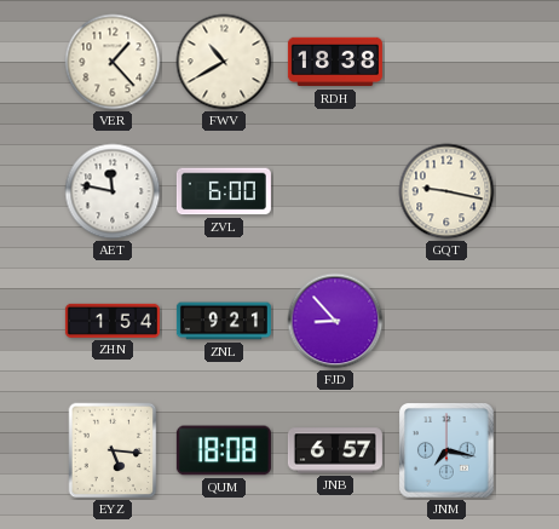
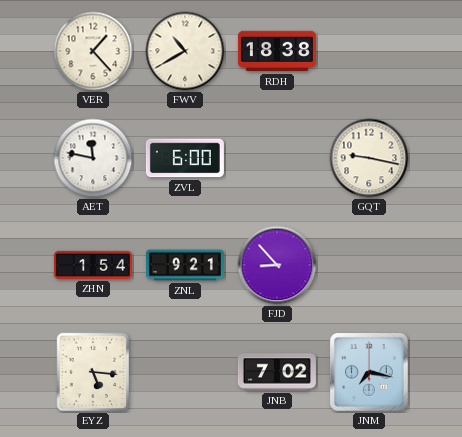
QUM: 18:08 -> none (224, 450)
JNB: 6:57 -> 7:02 (277, 372)
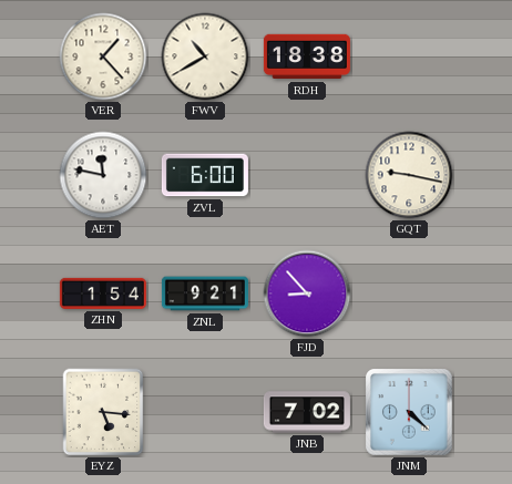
JNM: 7:17 -> 4:22 (409, 412)
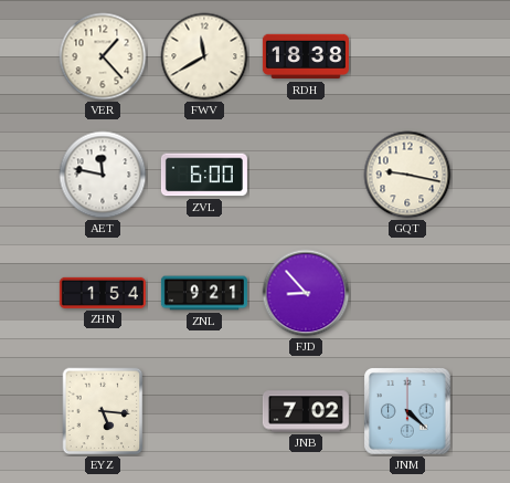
FWV: 10:40 -> 11:40 (204, 56)
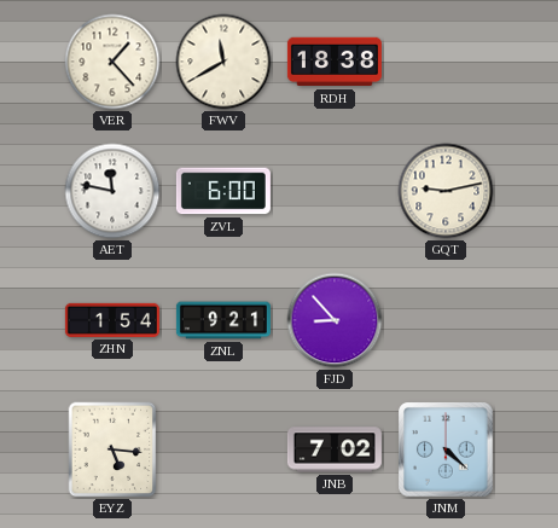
GQT: 9:17 -> 9:13 (446, 191)
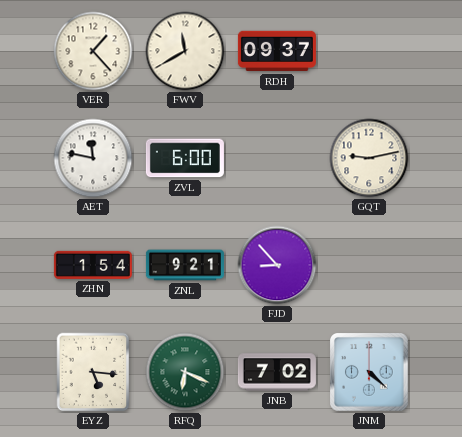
RDH: 18:38 -> 09:37 (277, 51)
RFQ: none -> 6:19 (185, 372)
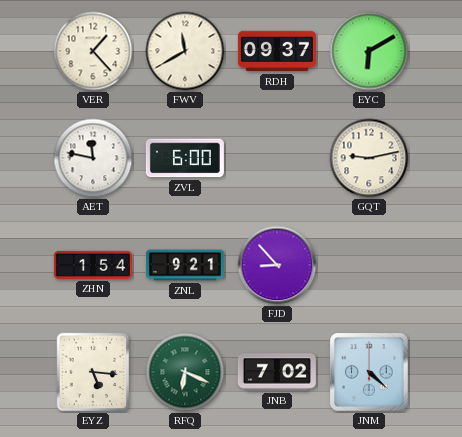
EYC: none -> 6:10 (369, 51)
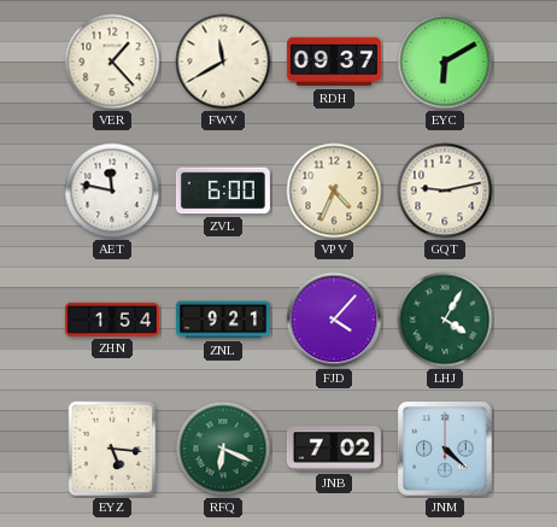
VPV: none -> 4:34 (334, 191)
FJD: 8:53 -> 4:07 (334, 320)
LHJ: none -> 4:05 (445, 320)
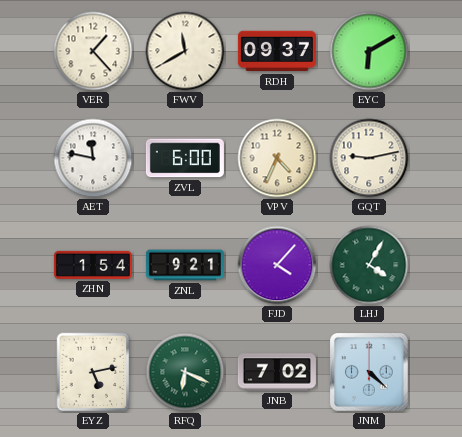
EYZ: 5:16 -> 5:13 (93, 372)
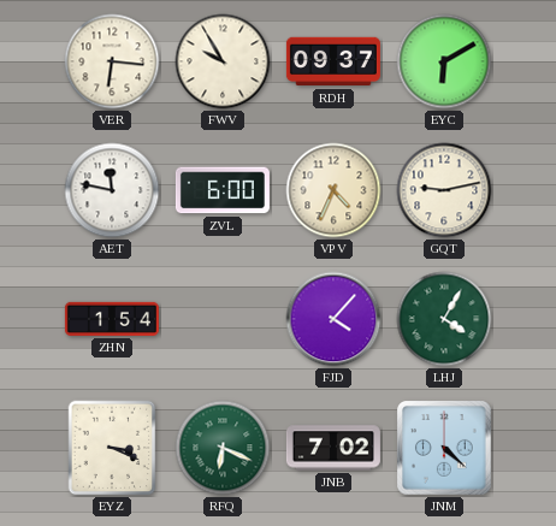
VER: 1:23 -> 6:16 (112, 61)
FWV: 11:40 -> 9:55 (223, 61)
ZNL: 9:21 -> none (185, 265)
EYZ: 5:13 -> 3:19 (112, 448)
